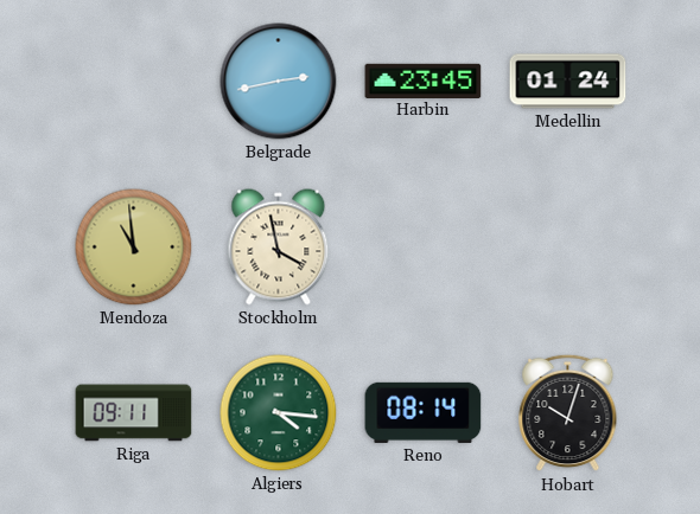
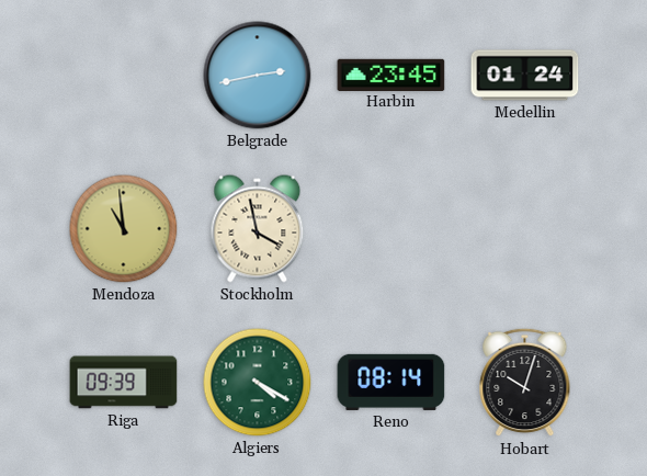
Riga: 09:11 -> 09:39 (124, 383)
Algiers: 4:16 -> 4:20 (258, 383)
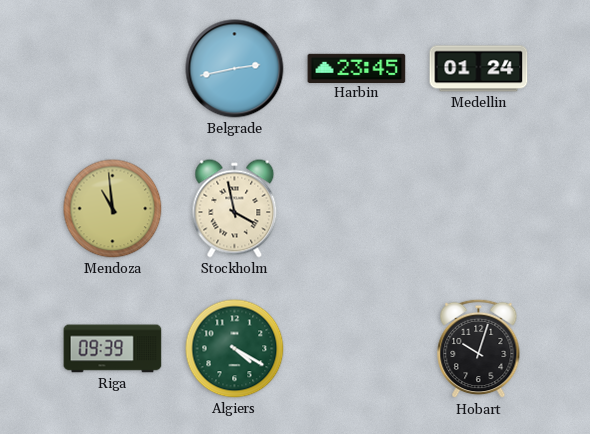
Reno: 08:14 -> none (391, 382)
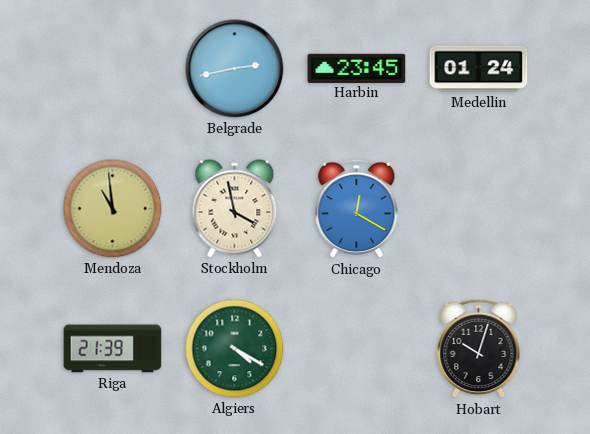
Chicago: none -> 12:20 (357, 209)
Riga: 09:39 -> 21:39 (113, 349)
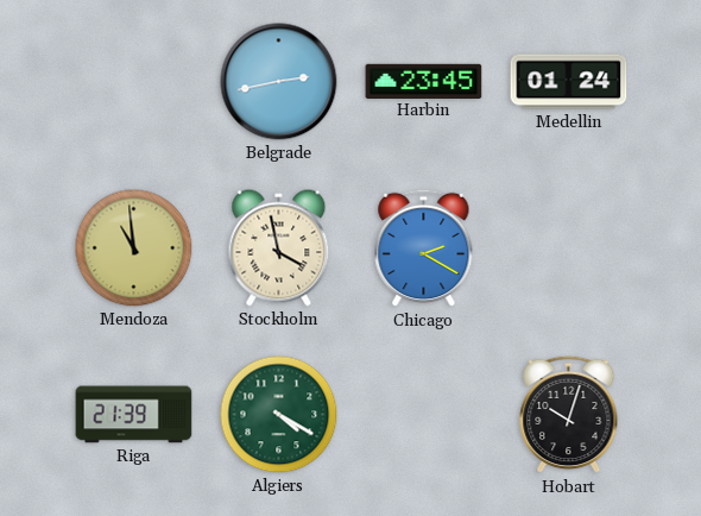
Chicago: 12:20 -> 2:20 (424, 248)
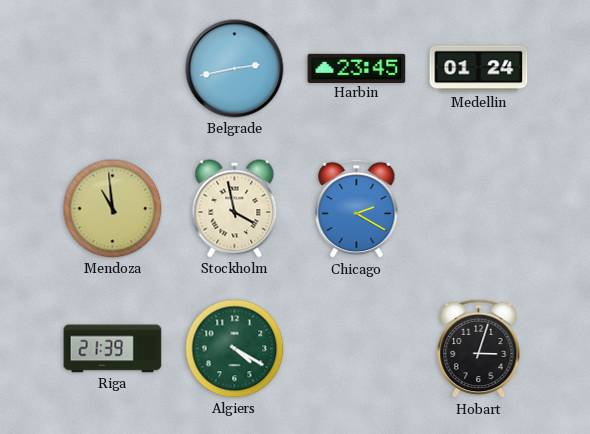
Hobart: 10:03 -> 3:03 (479, 349)
